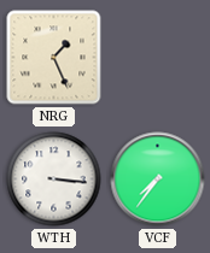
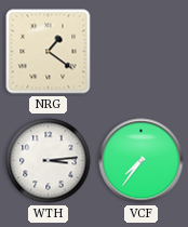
NRG: 1:26 -> 1:21 (49, 52)
WTH: 3:16 -> 3:14 (49, 161)
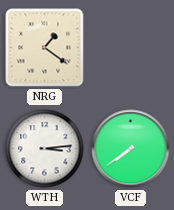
VCF: 7:36 -> 7:39 (131, 149)
